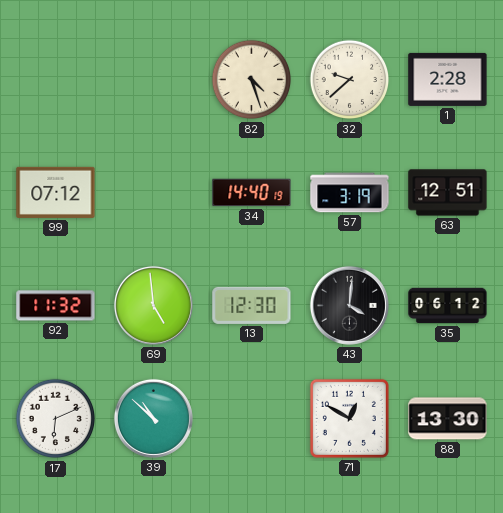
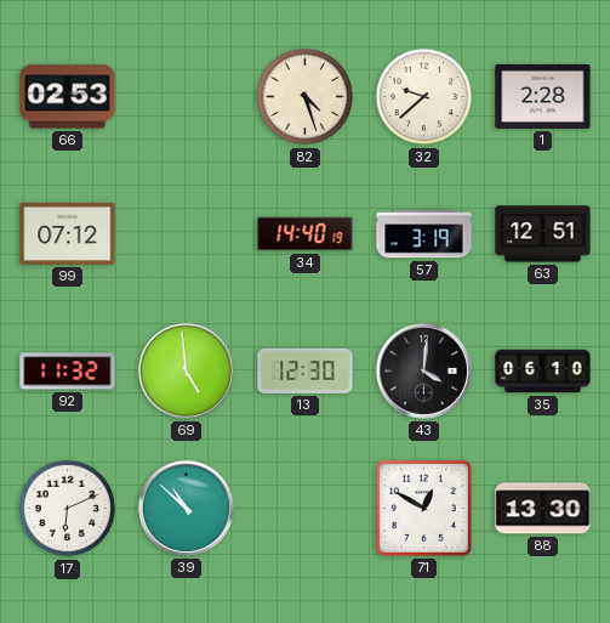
66: none -> 02:53 (68, 97)
35: 06:12 -> 06:10 (543, 372)
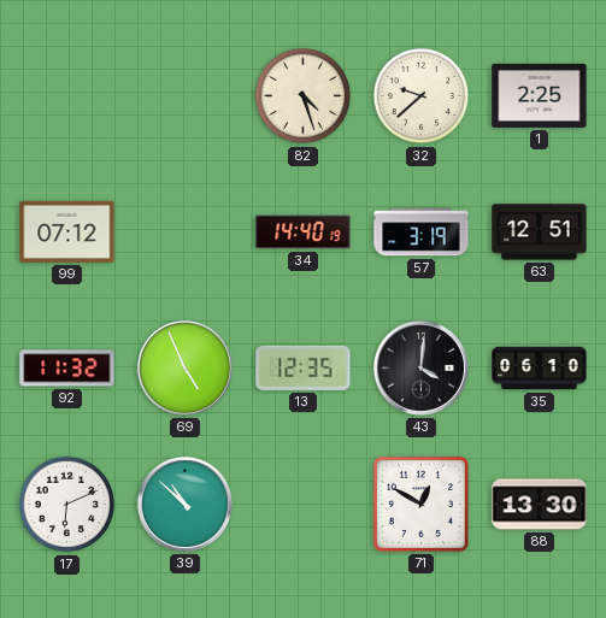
66: 02:53 -> none (68, 97)
1: 2:28 -> 2:25 (540, 95)
69: 4:59 -> 4:56 (184, 367)
13: 12:30 -> 12:35 (304, 367)
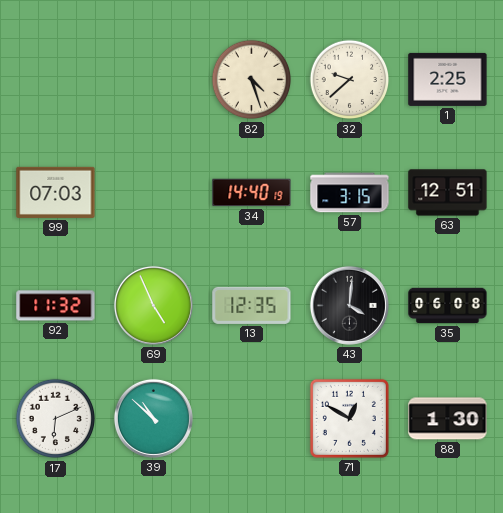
99: 07:12 -> 07:03 (56, 192)
57: 3:19 -> 3:15 (350, 193)
35: 06:10 -> 06:08 (448, 306)
88: 13:30 -> 1:30 (448, 419)
